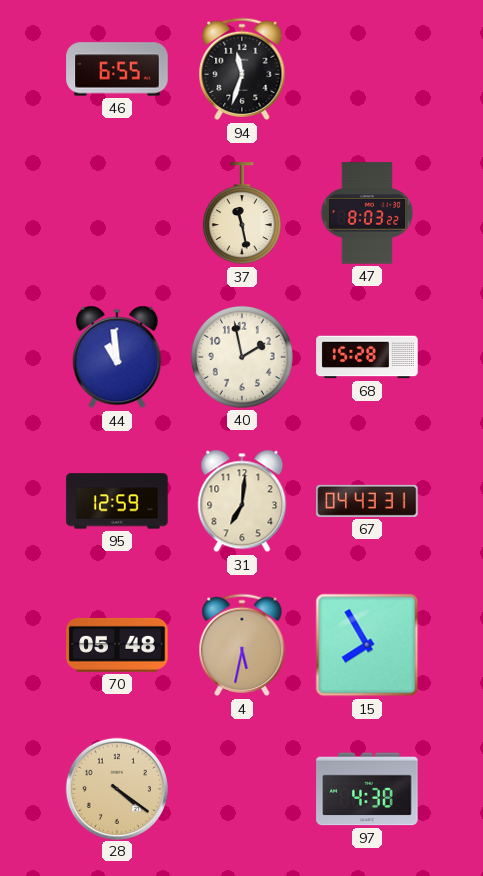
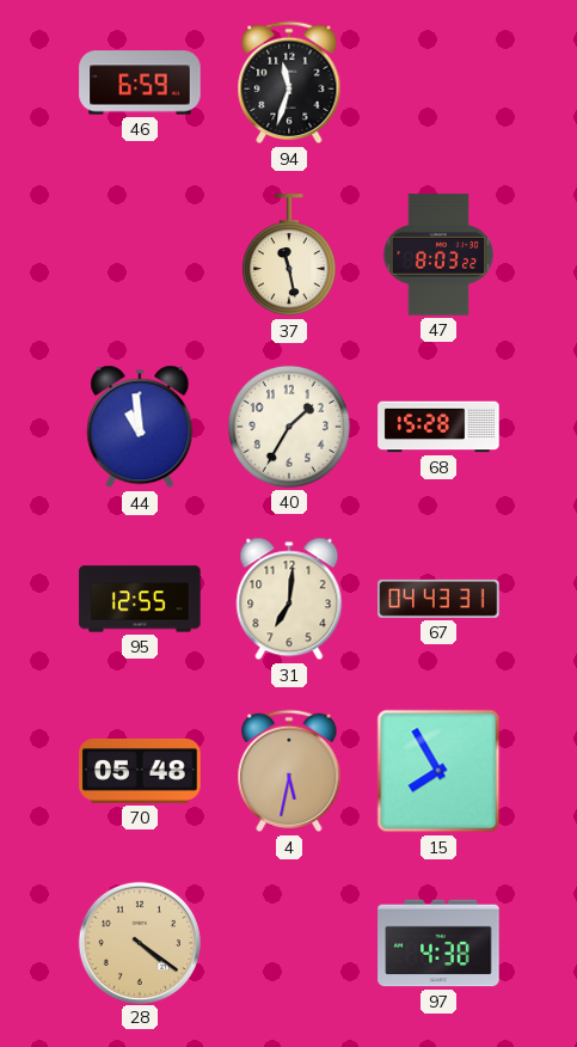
46: 6:55 -> 6:59 (140, 82)
40: 1:58 -> 1:35 (289, 427)
95: 12:59 -> 12:55 (140, 599)
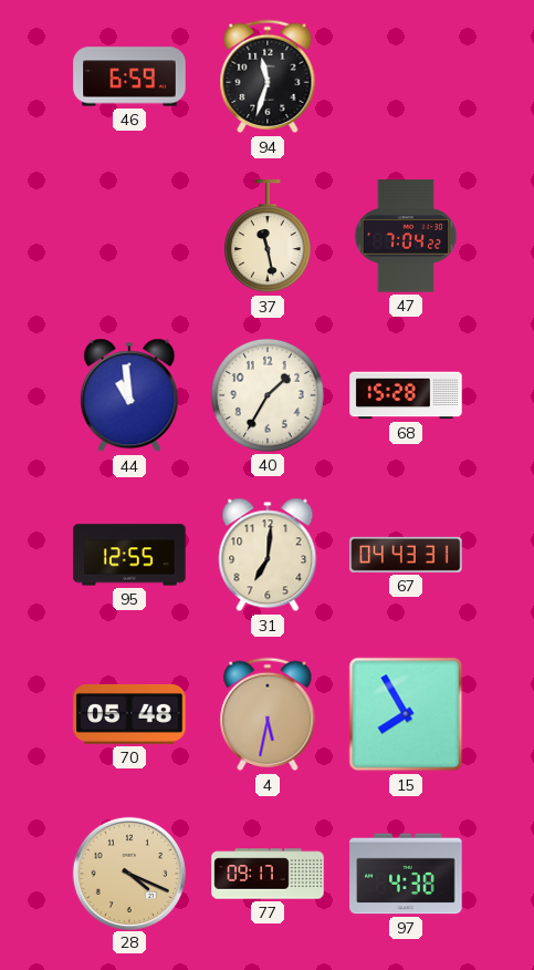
47: 8:03 -> 7:04 (406, 236)
28: 4:21 -> 4:19 (128, 873)
77: none -> 09:17 (268, 874)
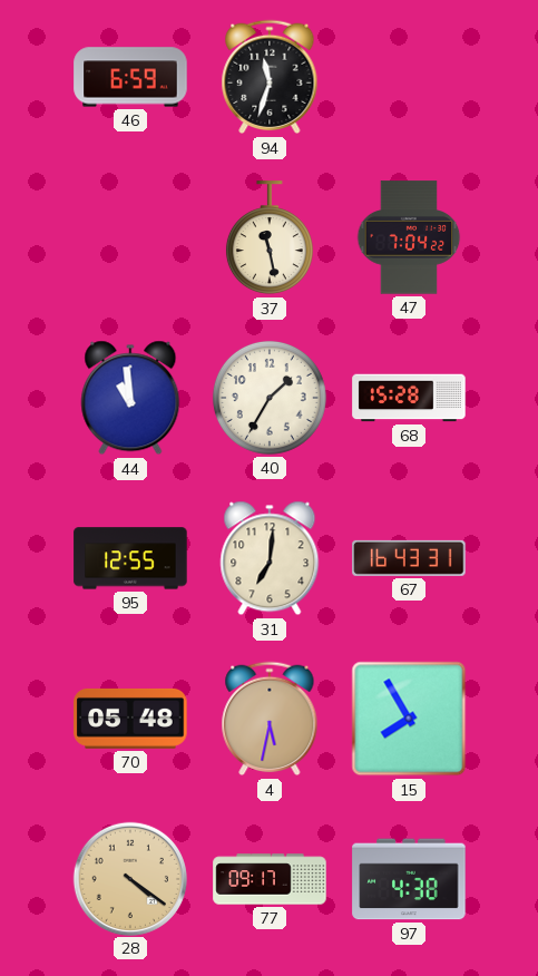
67: 04:43 -> 16:43 (409, 558)
28: 4:19 -> 4:21 (129, 878)
